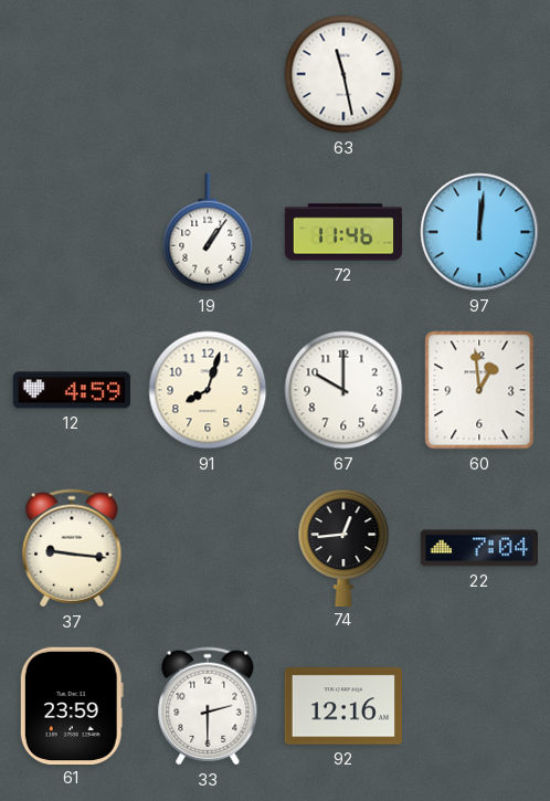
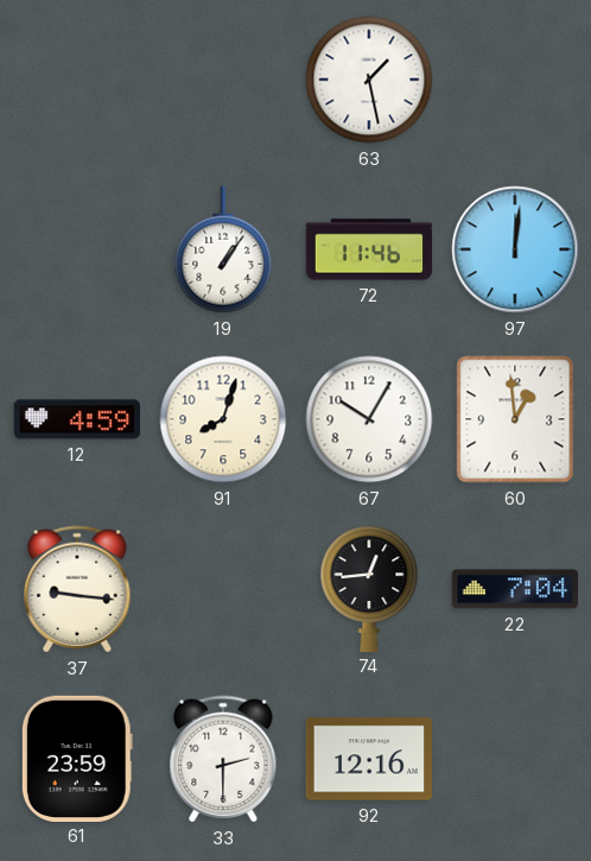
63: 11:28 -> 1:28 (369, 80)
67: 10:00 -> 10:05 (369, 419)
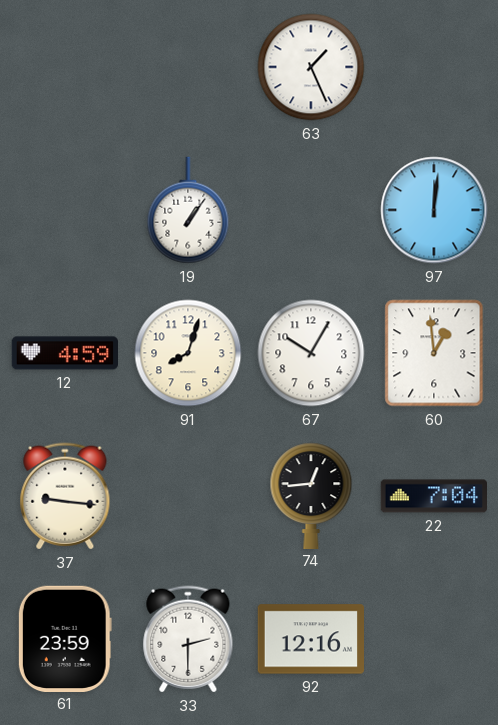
63: 1:28 -> 1:26 (311, 67)
72: 11:46 -> none (369, 249)
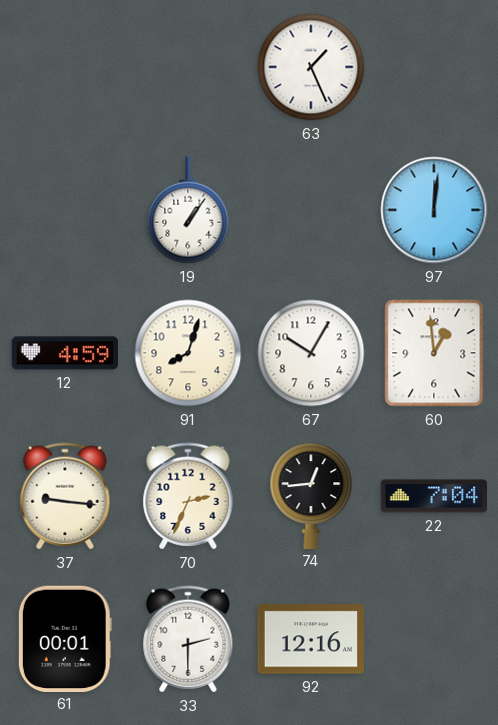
70: none -> 2:34 (188, 496)
61: 23:59 -> 00:01 (65, 638)
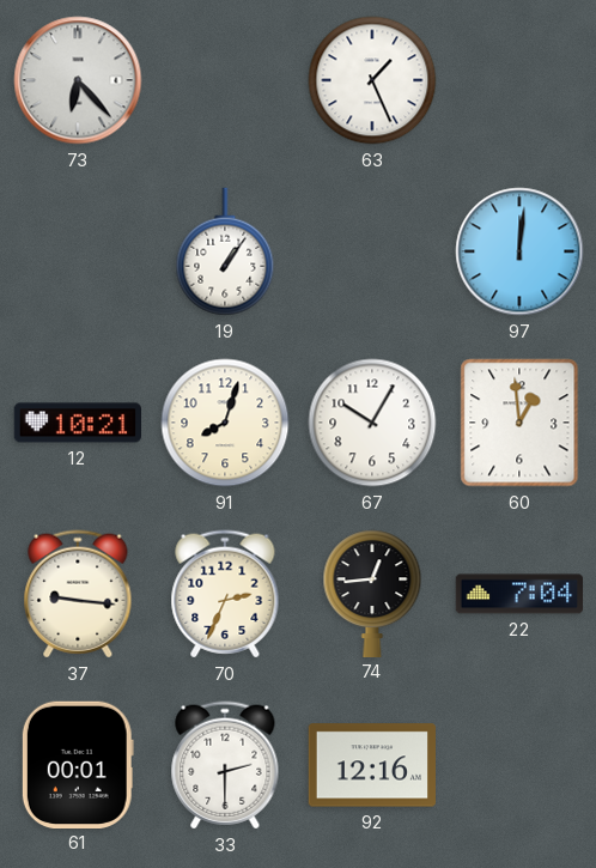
73: none -> 6:23 (78, 80)
12: 4:59 -> 10:21 (77, 423)
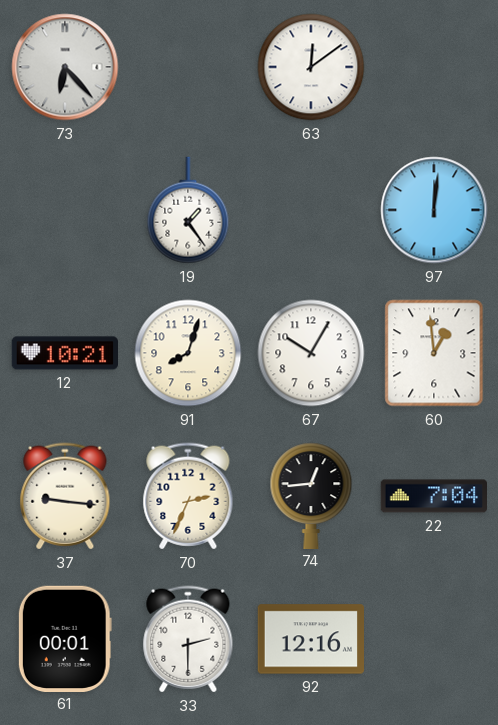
63: 1:26 -> 12:09 (311, 67)
19: 1:06 -> 1:24 (188, 210)
